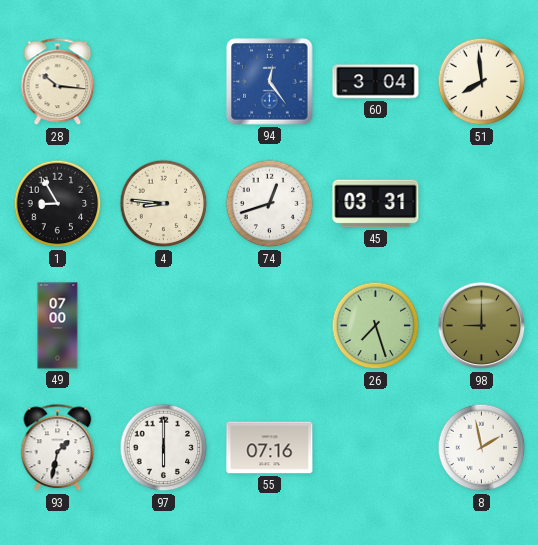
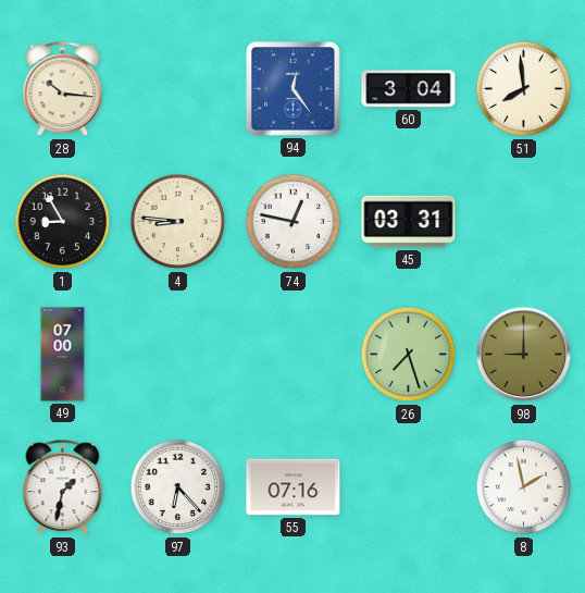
74: 12:42 -> 12:47 (294, 222)
97: 6:00 -> 6:23 (178, 487)
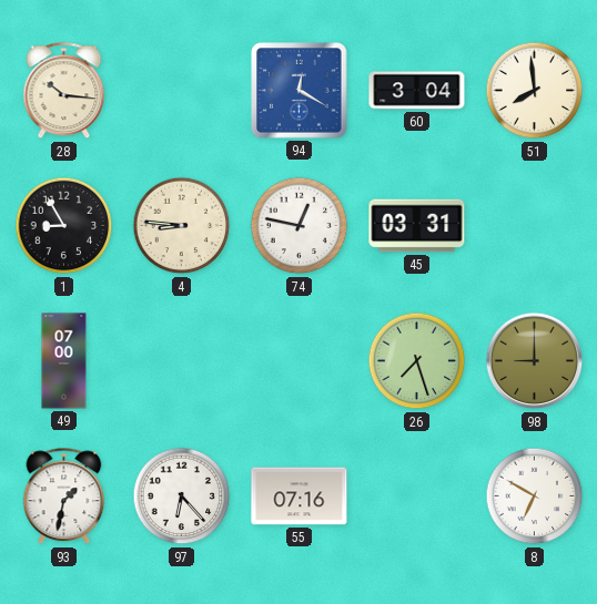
94: 12:24 -> 12:20 (300, 91)
8: 1:58 -> 6:50 (535, 496)
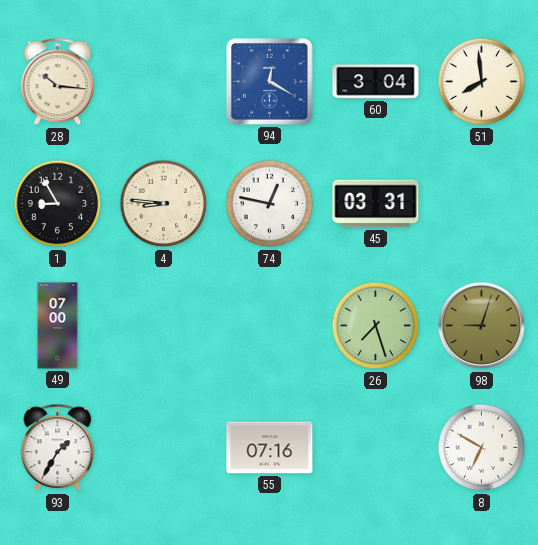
98: 9:00 -> 9:03 (482, 326)
93: 1:32 -> 1:35 (58, 448)
97: 6:23 -> none (182, 496)
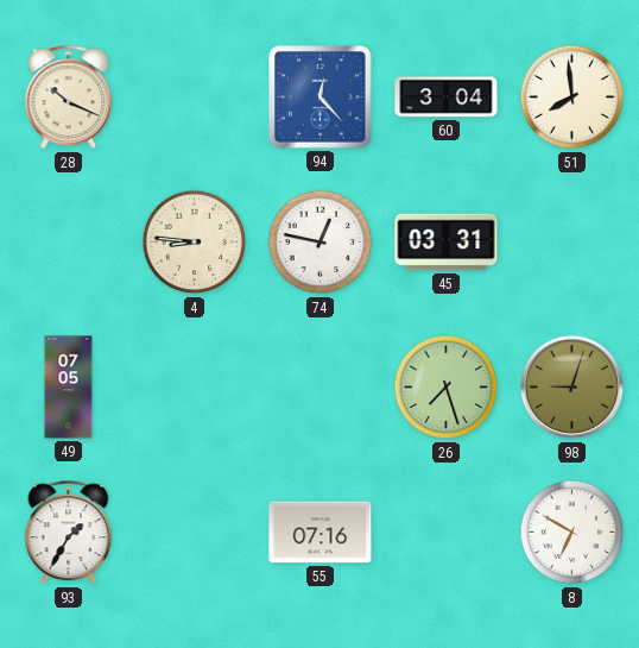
28: 10:16 -> 10:19 (69, 97)
94: 12:20 -> 12:23 (321, 97)
1: 8:55 -> none (58, 204)
49: 07:00 -> 07:05 (69, 388)
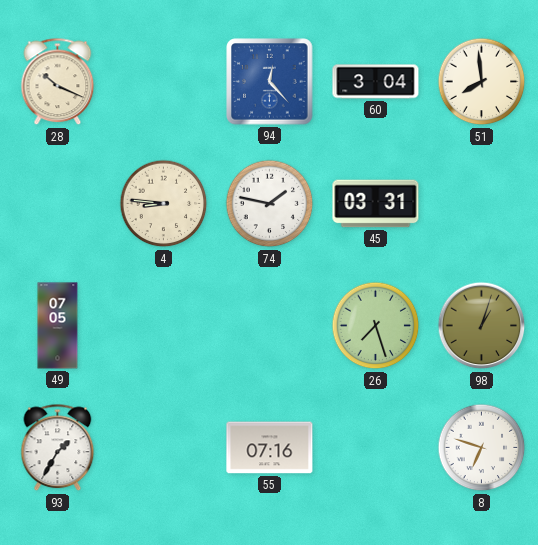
74: 12:47 -> 1:47 (270, 204)
98: 9:03 -> 1:03 (482, 326)
8: 6:50 -> 6:48 (482, 448)
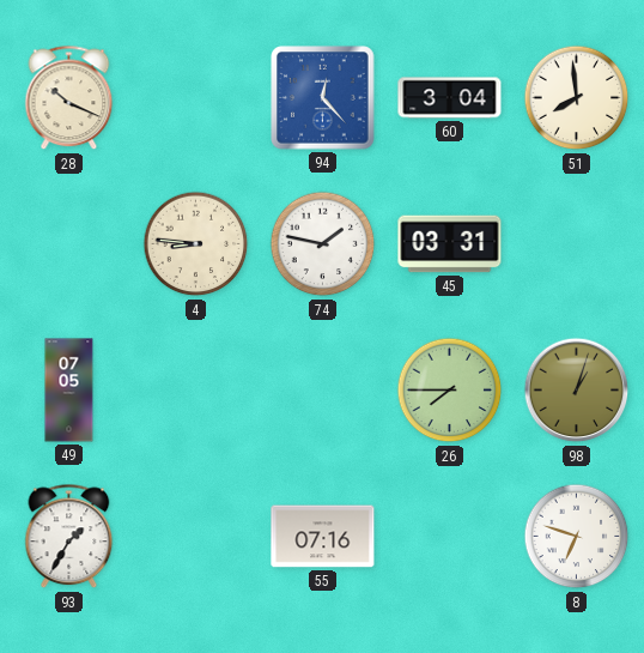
26: 7:27 -> 7:45 (450, 391)
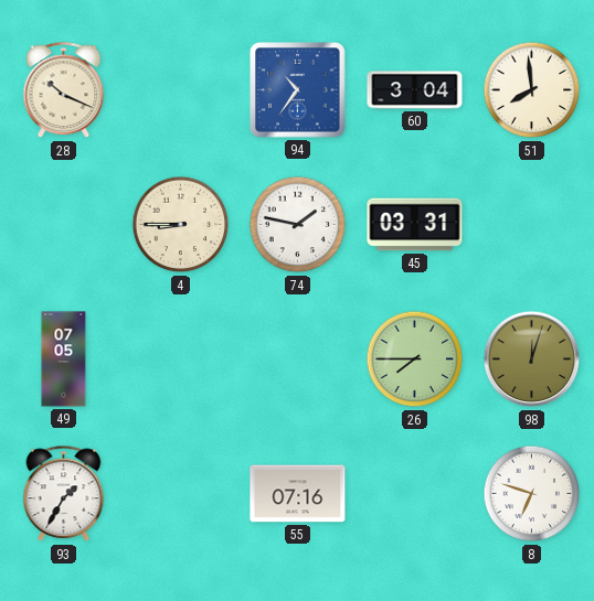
94: 12:23 -> 10:36 (298, 90)
4: 8:46 -> 8:45 (181, 225)
98: 1:03 -> 12:03 (532, 359)
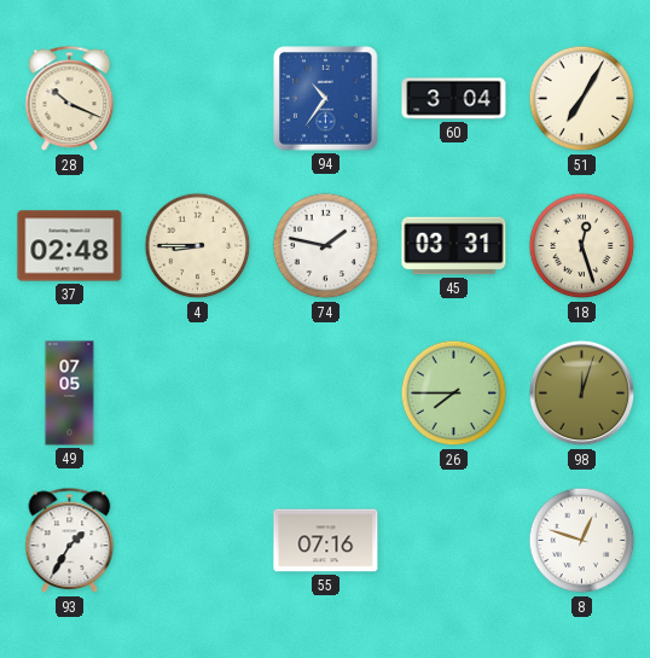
51: 7:59 -> 7:05 (582, 99)
37: none -> 02:48 (70, 246)
18: none -> 12:27 (582, 246)
8: 6:48 -> 12:48 (582, 541)
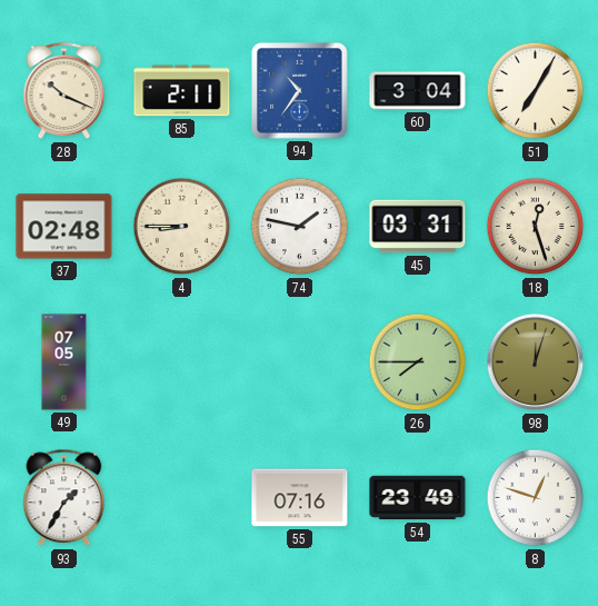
85: none -> 2:11 (182, 91)
54: none -> 23:49 (418, 498)
